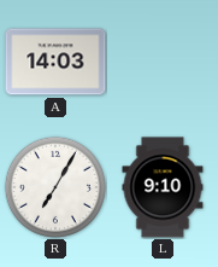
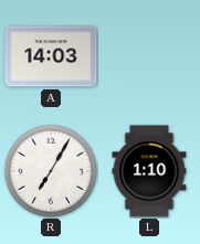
L: 9:10 -> 1:10 (149, 171)
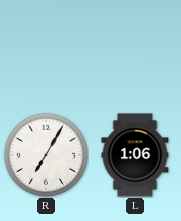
A: 14:03 -> none (51, 56)
L: 1:10 -> 1:06 (135, 155)
